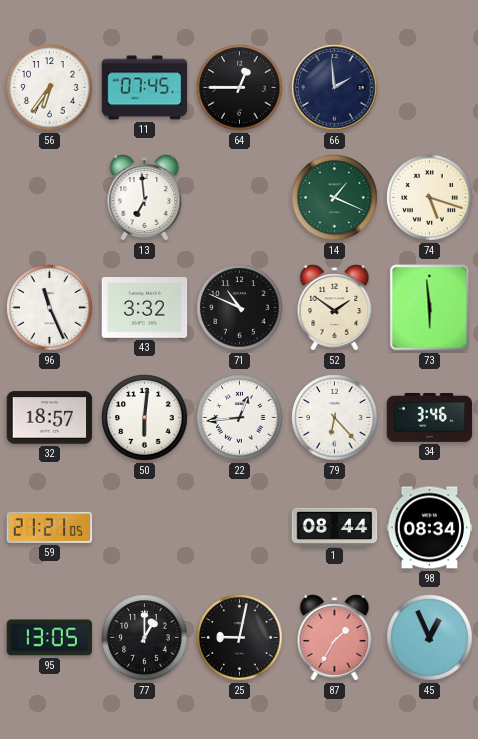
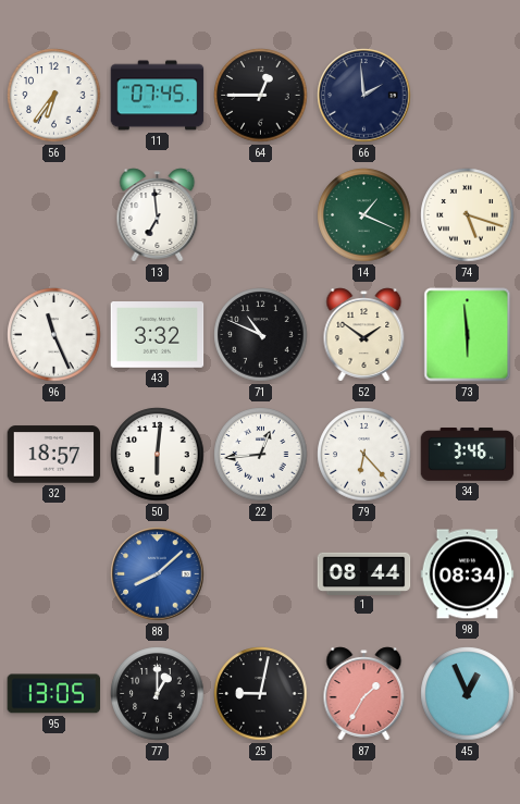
59: 21:21 -> none (50, 527)
88: none -> 8:08 (158, 574)
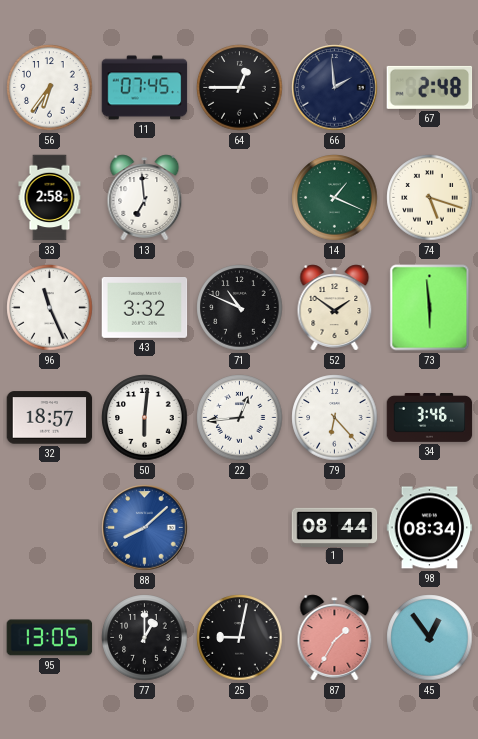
67: none -> 2:48 (430, 87)
33: none -> 2:58 (50, 198)
45: 12:56 -> 12:54 (430, 638)
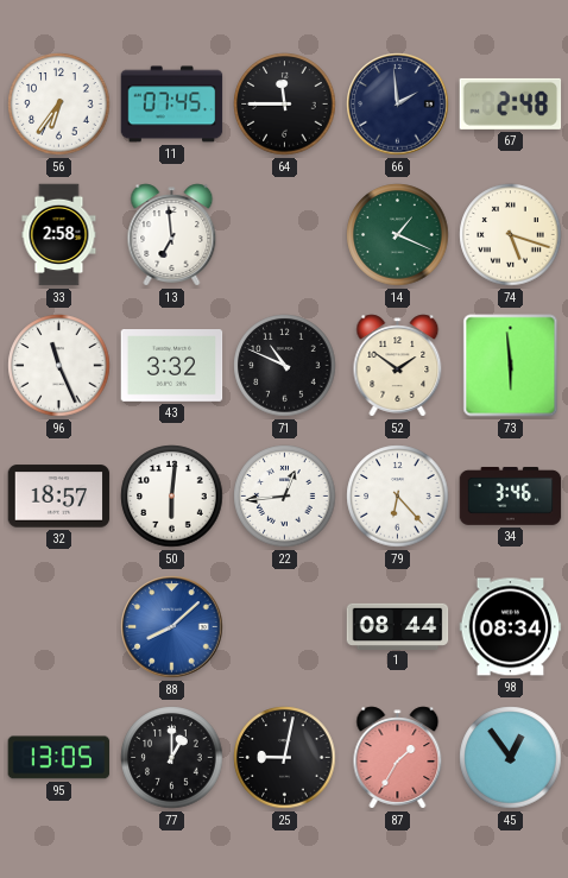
64: 12:45 -> 11:45 (285, 105)
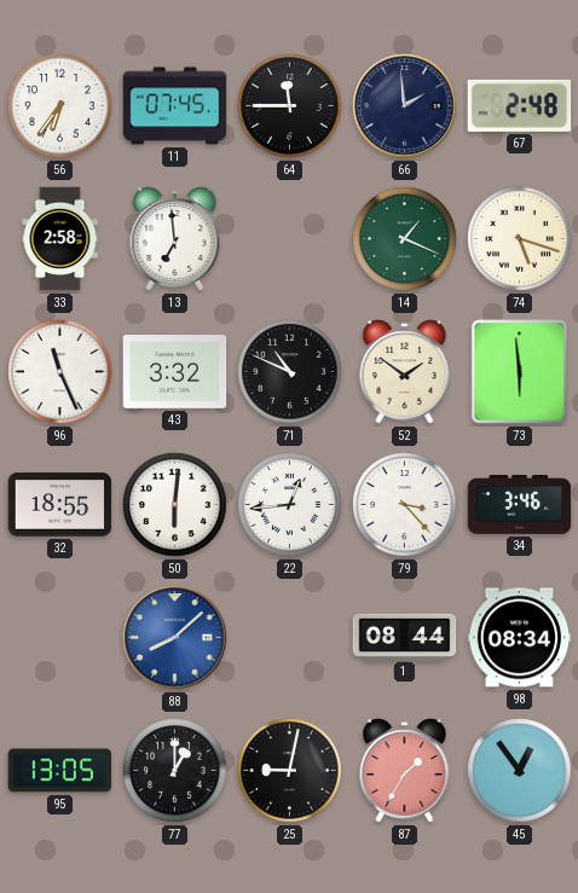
32: 18:57 -> 18:55 (60, 505)
79: 6:23 -> 3:23 (405, 505)
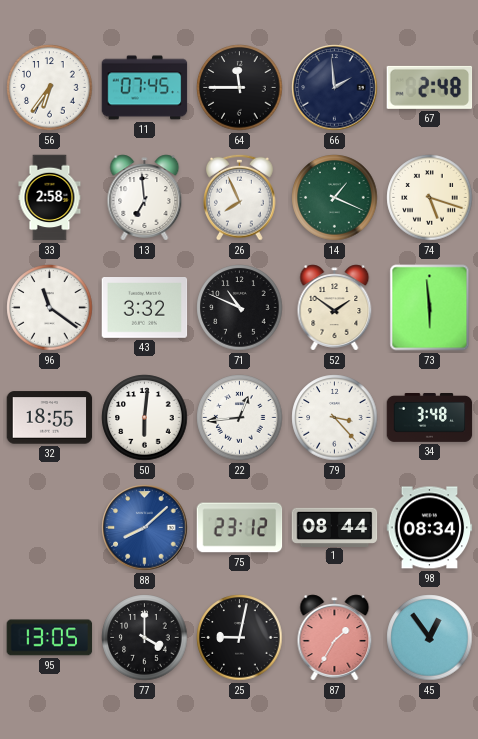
26: none -> 7:56 (240, 197)
96: 11:26 -> 11:21 (50, 308)
34: 3:46 -> 3:48 (430, 418)
75: none -> 23:12 (240, 528)
77: 1:00 -> 4:00 (145, 638)
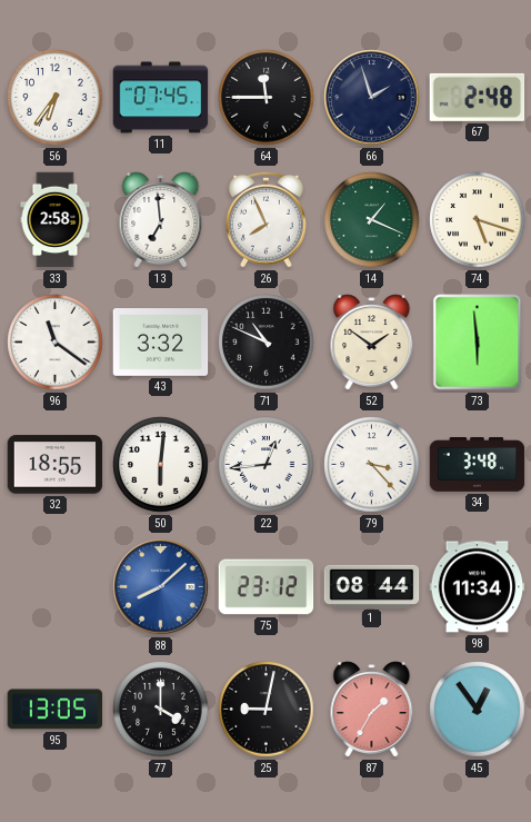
66: 1:59 -> 1:57 (372, 98)
98: 08:34 -> 11:34 (478, 587)
